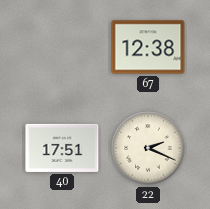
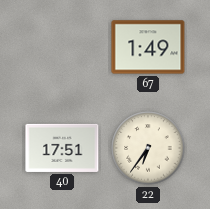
67: 12:38 -> 1:49 (148, 47)
22: 2:19 -> 6:36 (148, 148)
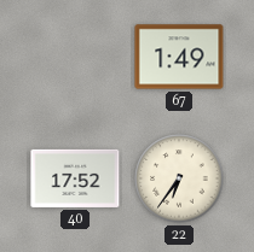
40: 17:51 -> 17:52 (75, 178)
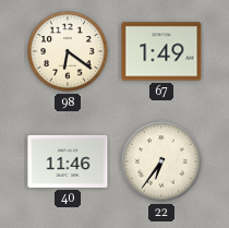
98: none -> 6:21 (68, 51)
40: 17:52 -> 11:46 (68, 161)
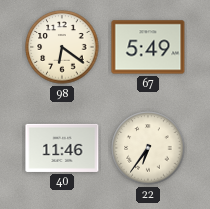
67: 1:49 -> 5:49 (148, 47)
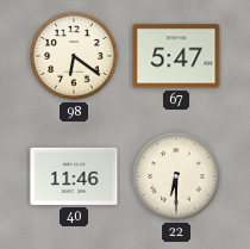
67: 5:49 -> 5:47 (176, 56)
22: 6:36 -> 6:30 (176, 176)
